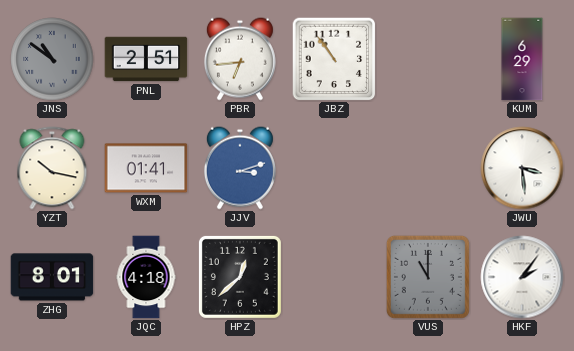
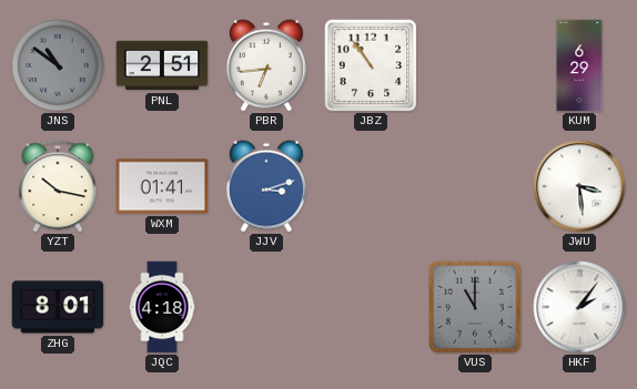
HPZ: 12:38 -> none (240, 277)
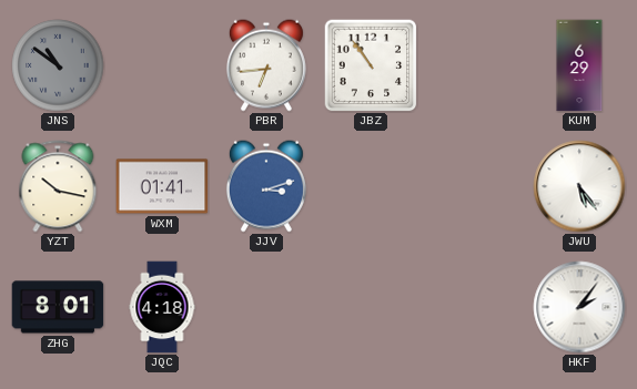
PNL: 2:51 -> none (162, 65)
JWU: 3:29 -> 5:24 (579, 186)
VUS: 11:00 -> none (475, 307)
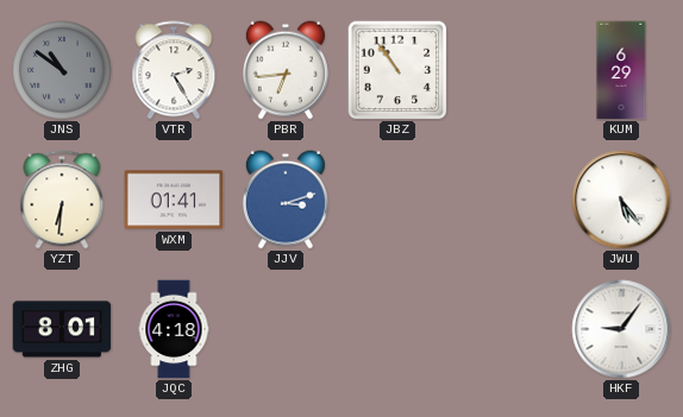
VTR: none -> 2:25 (174, 70)
YZT: 10:17 -> 6:31 (62, 200)
HKF: 2:06 -> 9:06 (621, 329)
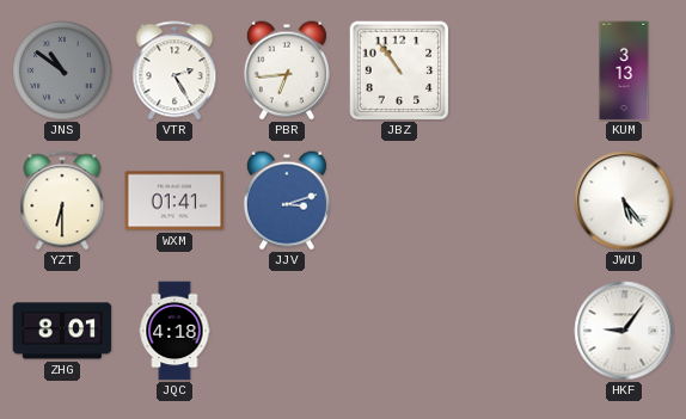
KUM: 6:29 -> 3:13 (624, 70)
YZT: 6:31 -> 6:30 (62, 201)
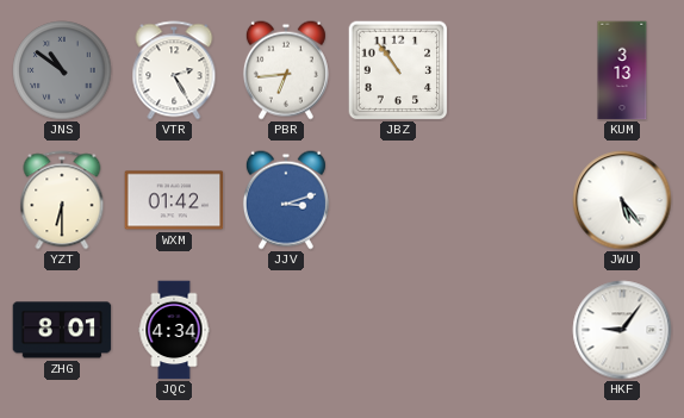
WXM: 01:41 -> 01:42 (174, 200)
JQC: 4:18 -> 4:34 (174, 330)
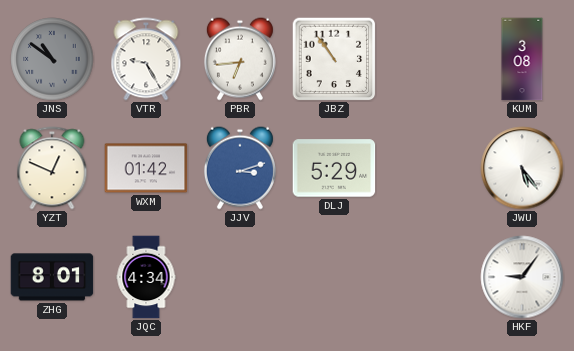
VTR: 2:25 -> 9:25 (146, 59)
KUM: 3:13 -> 3:08 (522, 59)
YZT: 6:30 -> 12:49 (52, 168)
DLJ: none -> 5:29 (334, 168)
